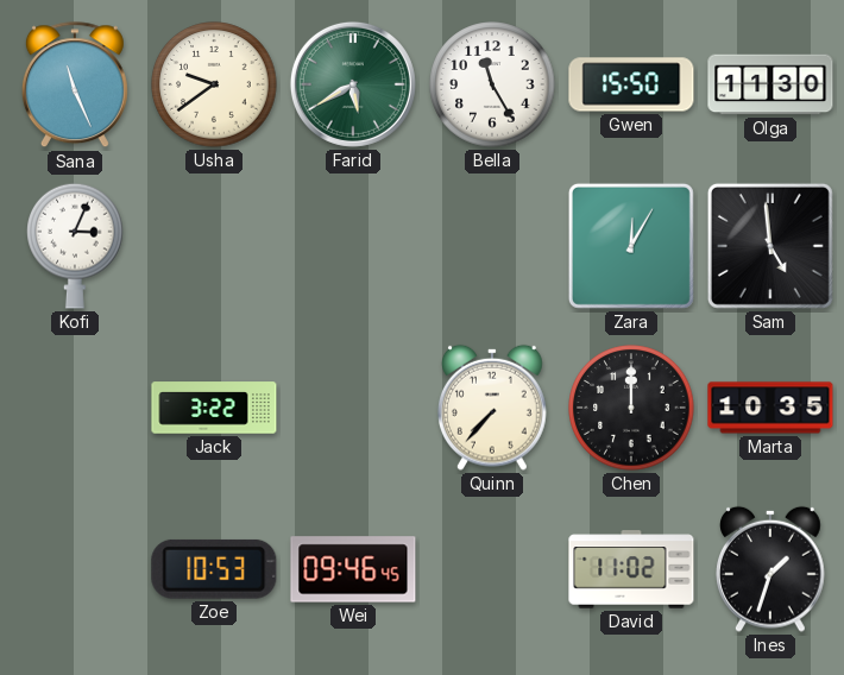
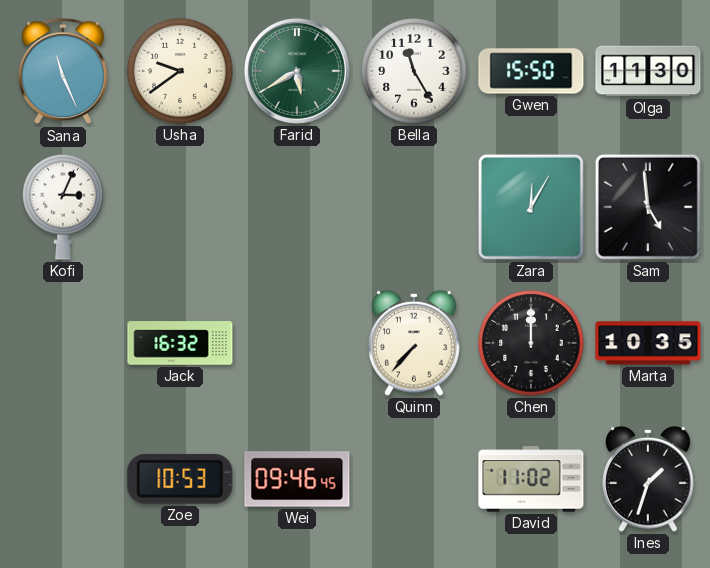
Jack: 3:22 -> 16:32 (180, 343)
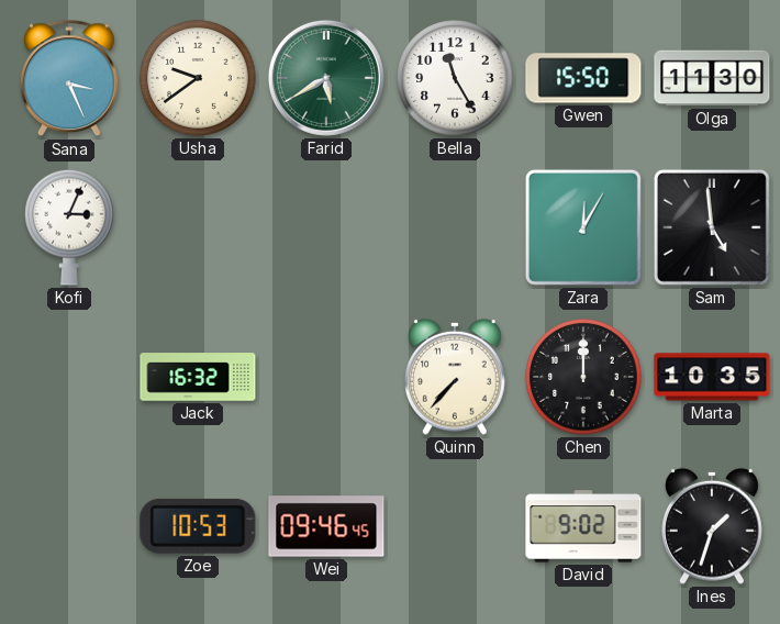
Sana: 11:26 -> 3:26 (69, 79)
David: 11:02 -> 9:02 (583, 526)
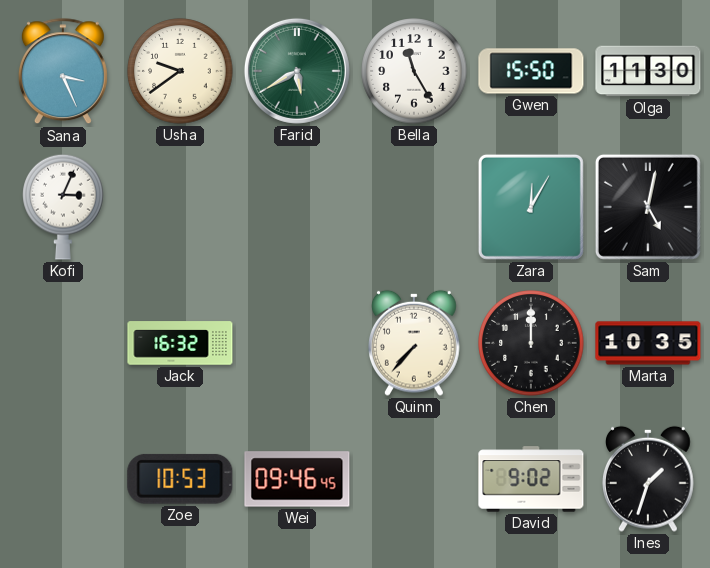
Sam: 4:59 -> 5:02 (648, 207)
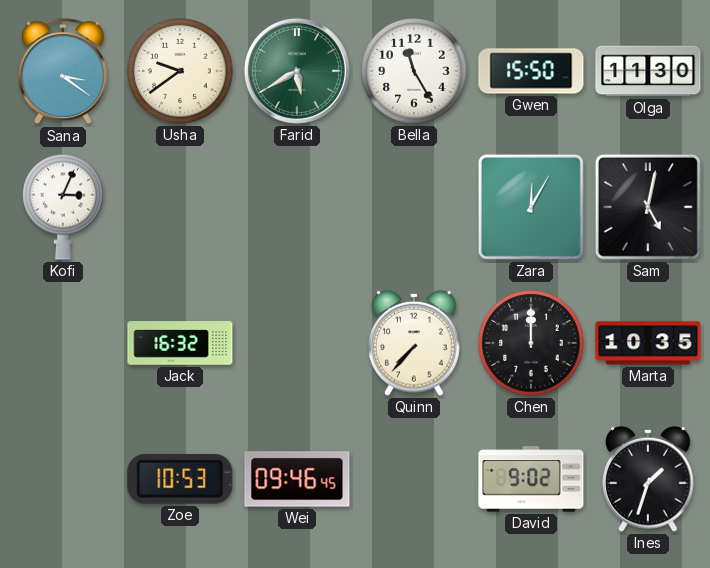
Sana: 3:26 -> 3:21 (63, 72)
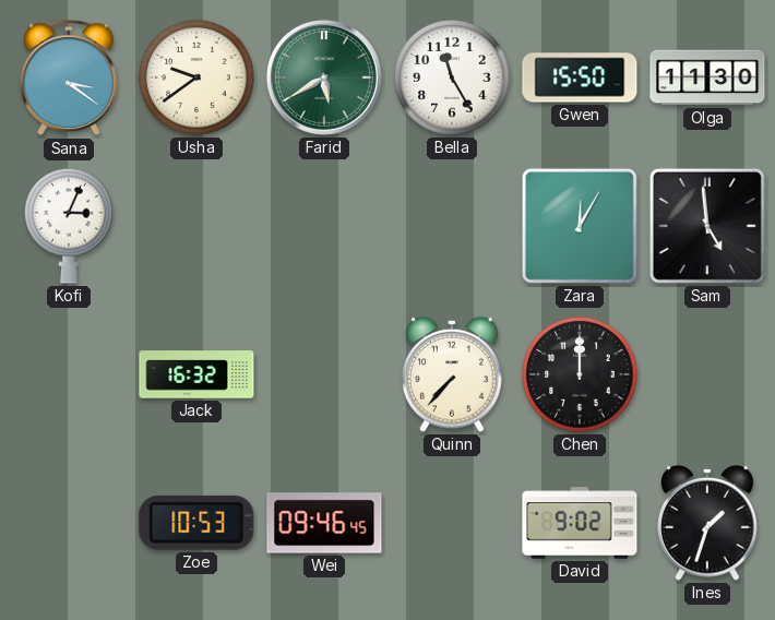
Sam: 5:02 -> 4:59 (707, 226)
Marta: 10:35 -> none (648, 343)
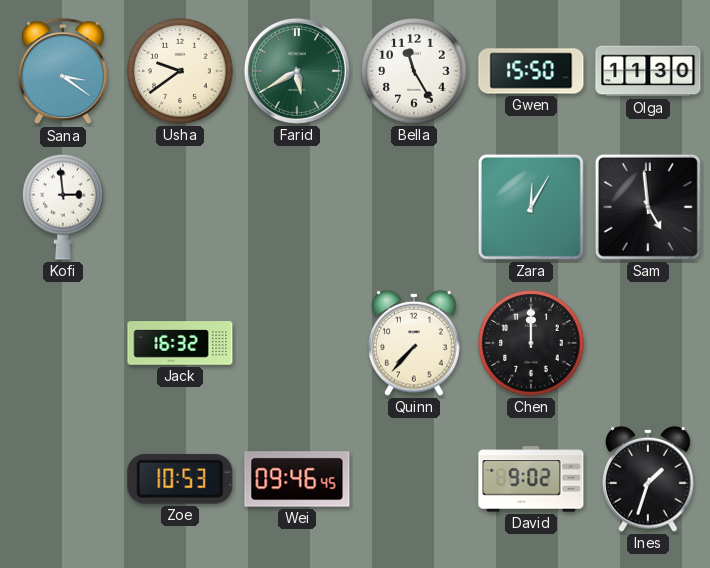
Kofi: 3:04 -> 2:59 (63, 207)
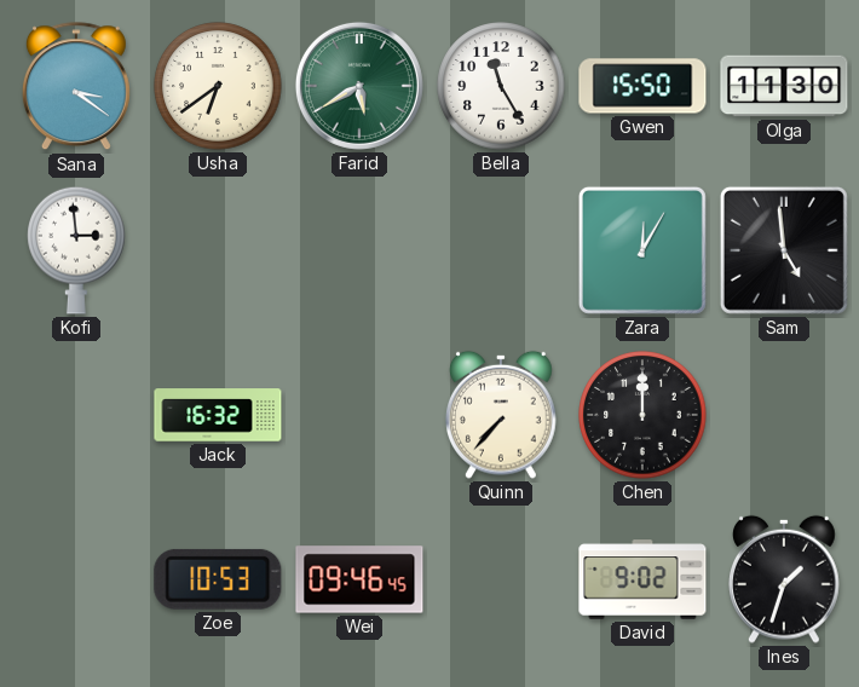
Usha: 9:39 -> 6:39 (218, 86)
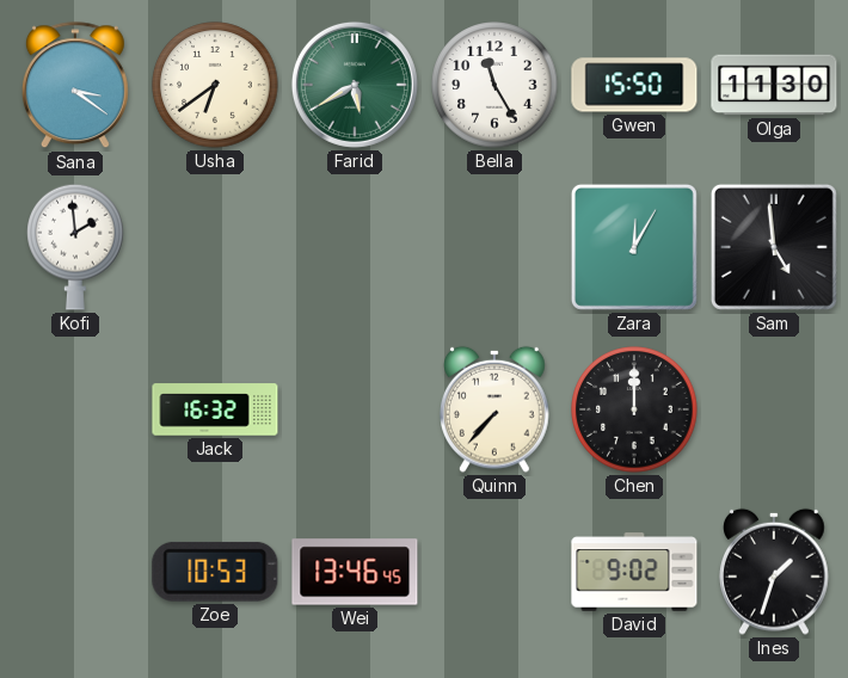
Kofi: 2:59 -> 1:59 (75, 247)
Wei: 09:46 -> 13:46 (355, 572)
